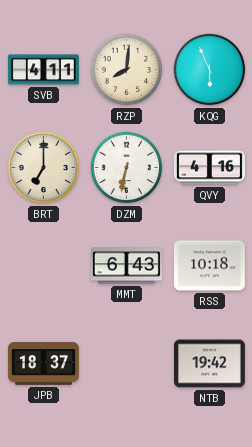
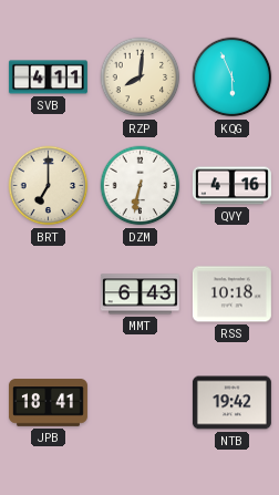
JPB: 18:37 -> 18:41 (48, 403)
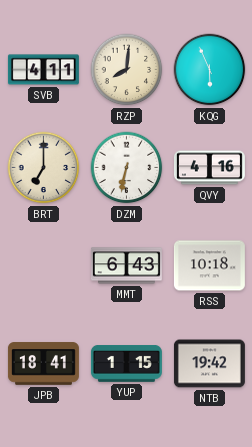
YUP: none -> 1:15 (126, 364)
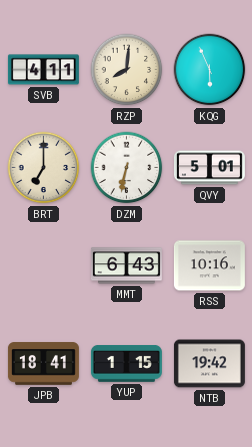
QVY: 4:16 -> 5:01 (209, 168)
RSS: 10:18 -> 10:16 (209, 266)
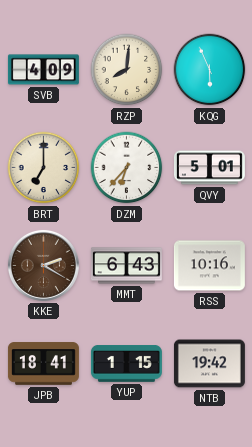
SVB: 4:11 -> 4:09 (43, 70)
DZM: 6:32 -> 6:37 (127, 168)
KKE: none -> 2:20 (43, 265)
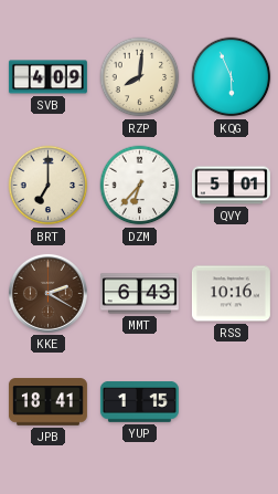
NTB: 19:42 -> none (209, 364)
